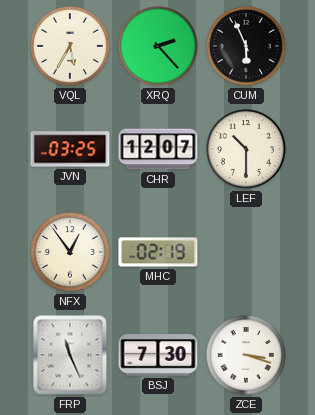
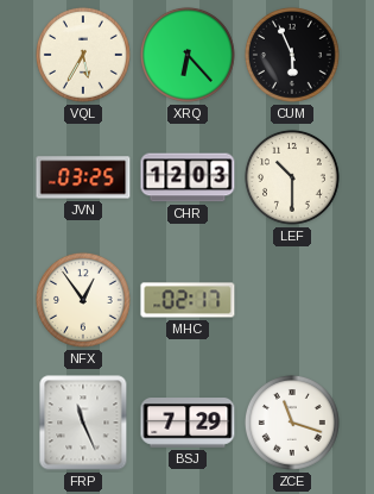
XRQ: 2:23 -> 6:23 (188, 55)
CHR: 12:07 -> 12:03 (188, 177)
MHC: 02:19 -> 02:17 (188, 300)
BSJ: 7:30 -> 7:29 (188, 423)
ZCE: 3:18 -> 11:18 (292, 423)
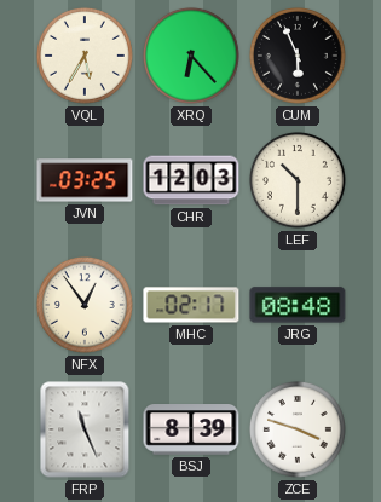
JRG: none -> 08:48 (298, 305)
BSJ: 7:29 -> 8:39 (191, 429)
ZCE: 11:18 -> 3:48 (298, 429)
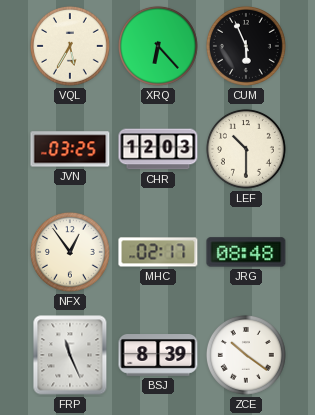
ZCE: 3:48 -> 10:21 (246, 355)
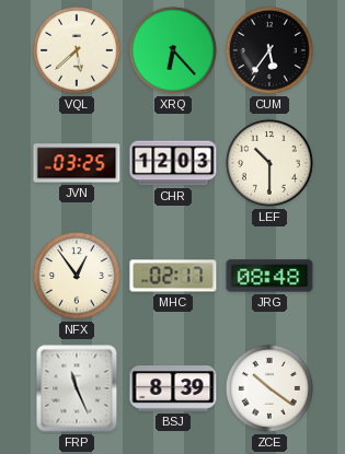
VQL: 5:35 -> 5:38 (77, 50)
CUM: 5:56 -> 5:36 (269, 50)
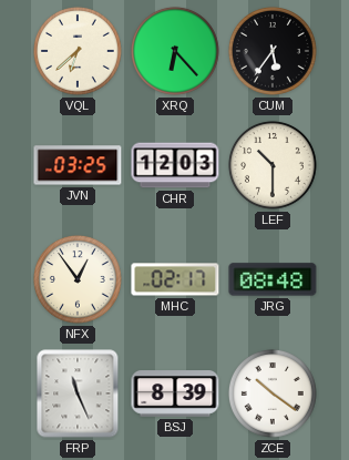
VQL: 5:38 -> 6:38 (78, 51)
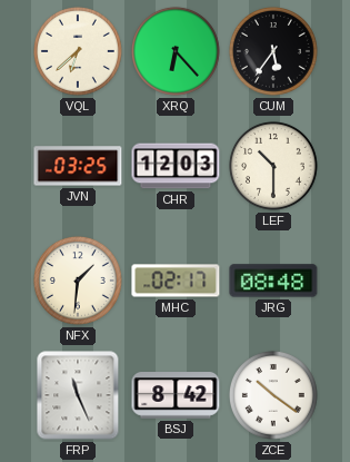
NFX: 12:54 -> 1:31 (78, 281)
BSJ: 8:39 -> 8:42 (176, 395)
